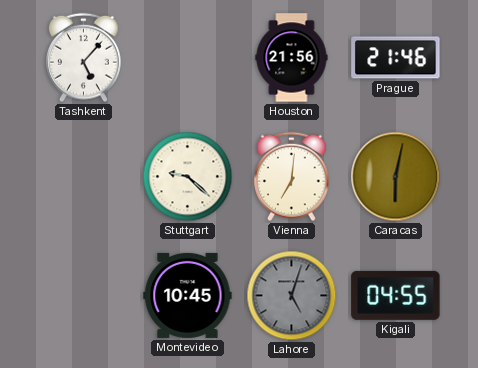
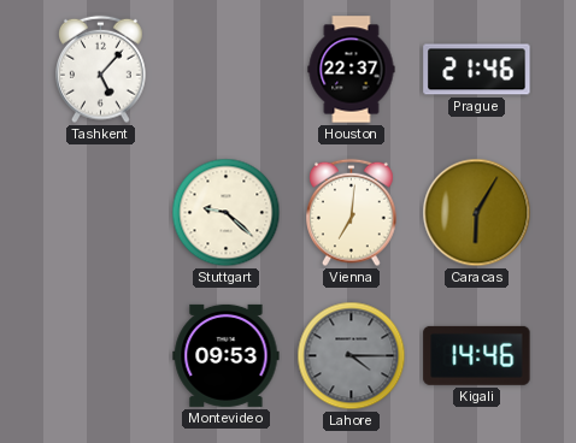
Houston: 21:56 -> 22:37 (352, 70)
Caracas: 6:02 -> 6:05 (477, 213)
Montevideo: 10:45 -> 09:53 (227, 355)
Lahore: 5:03 -> 4:15 (352, 356)
Kigali: 04:55 -> 14:46 (477, 355)
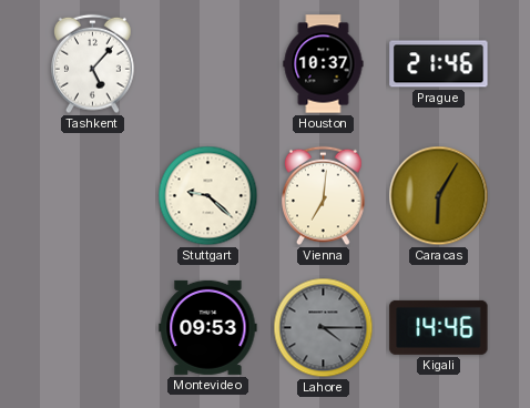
Houston: 22:37 -> 10:37 (324, 64)
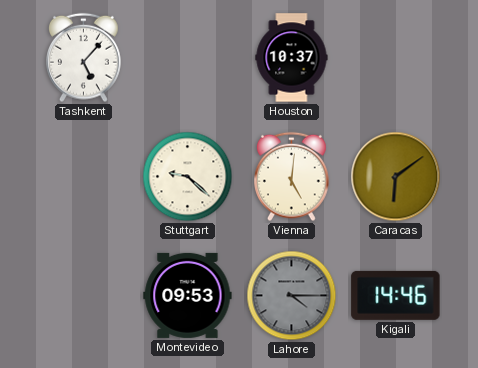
Prague: 21:46 -> none (439, 64)
Vienna: 7:01 -> 5:01 (292, 177)
Caracas: 6:05 -> 6:09 (396, 177)
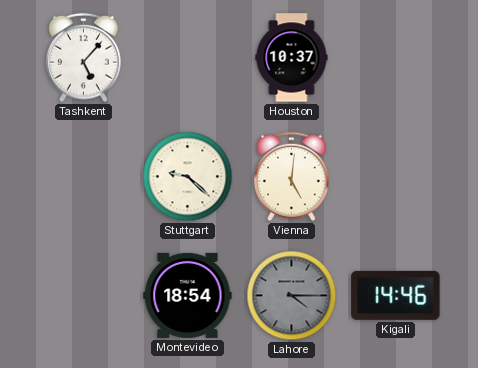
Caracas: 6:09 -> none (396, 177)
Montevideo: 09:53 -> 18:54 (188, 295)
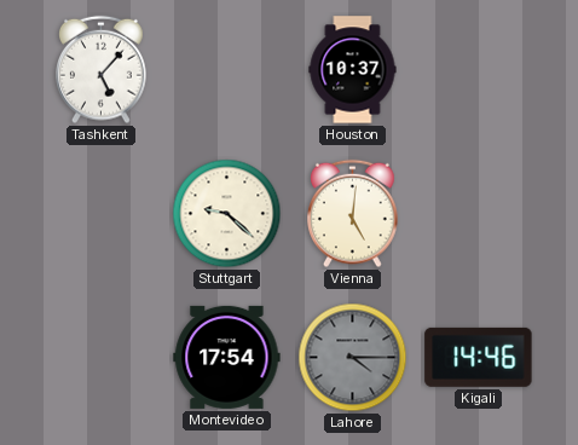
Montevideo: 18:54 -> 17:54 (227, 357)
